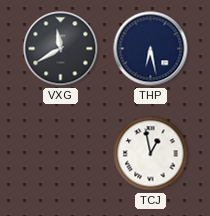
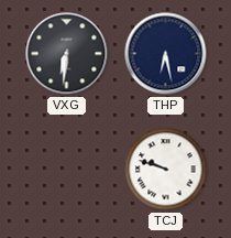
VXG: 11:40 -> 6:31 (67, 54)
TCJ: 12:58 -> 9:48 (166, 170)
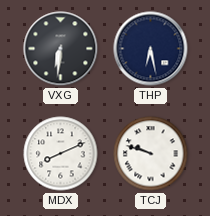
MDX: none -> 8:11 (61, 154)
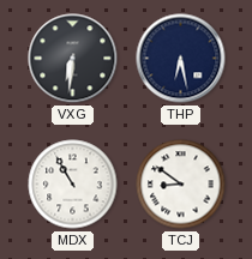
MDX: 8:11 -> 10:55 (73, 185)
TCJ: 9:48 -> 8:51 (181, 185)
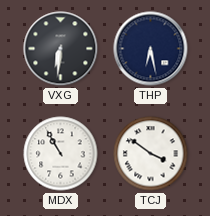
TCJ: 8:51 -> 3:51 (151, 154)
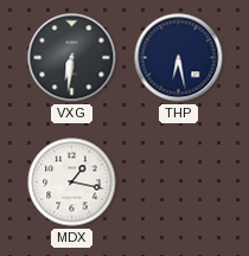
MDX: 10:55 -> 1:17 (72, 183)
TCJ: 3:51 -> none (151, 154)
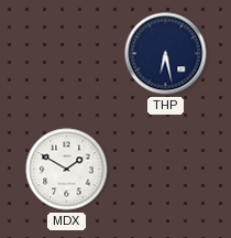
VXG: 6:31 -> none (72, 58)
MDX: 1:17 -> 1:50 (67, 170)
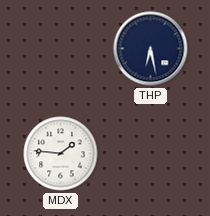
MDX: 1:50 -> 1:46 (61, 154)
